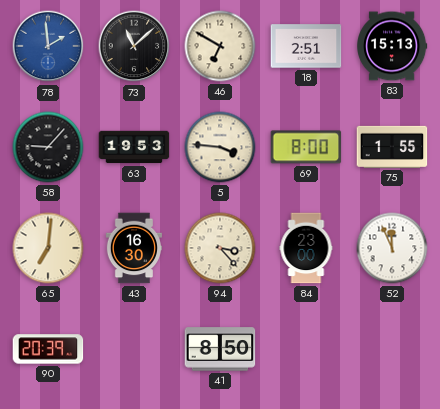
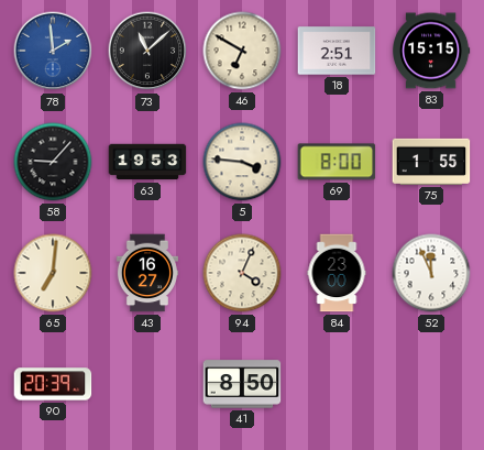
83: 15:13 -> 15:15 (431, 51)
43: 16:30 -> 16:27 (146, 273)
94: 3:23 -> 4:04 (242, 273)
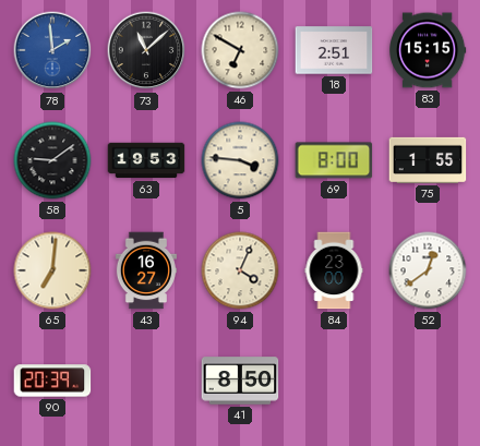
58: 9:07 -> 9:09 (52, 160)
52: 11:56 -> 12:39 (428, 270)
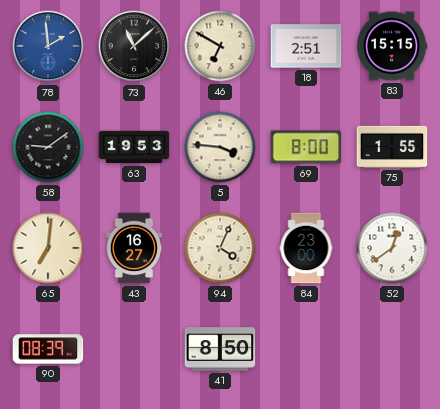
90: 20:39 -> 08:39 (48, 349)
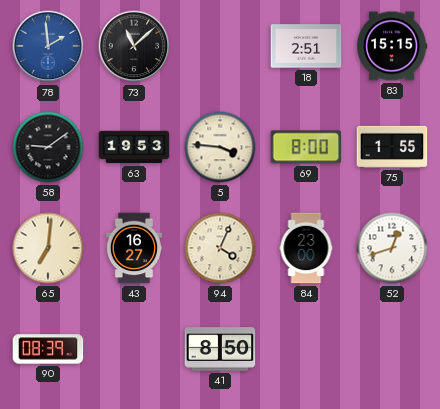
46: 6:50 -> none (220, 46)
52: 12:39 -> 12:42 (392, 248)
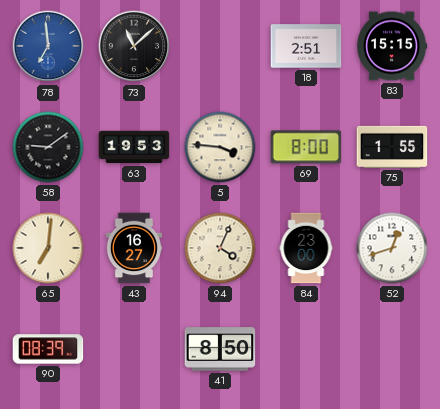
78: 1:59 -> 6:59 (48, 46)
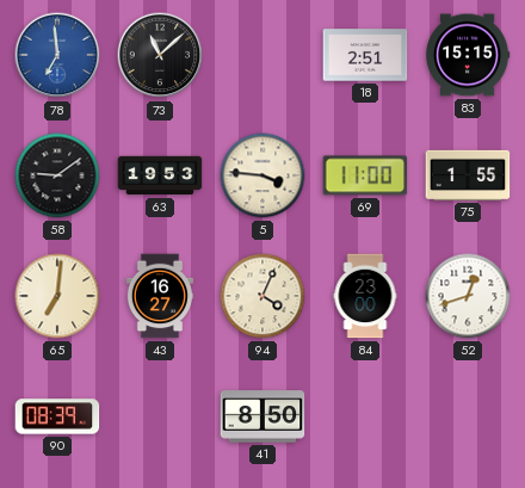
69: 8:00 -> 11:00 (365, 175)
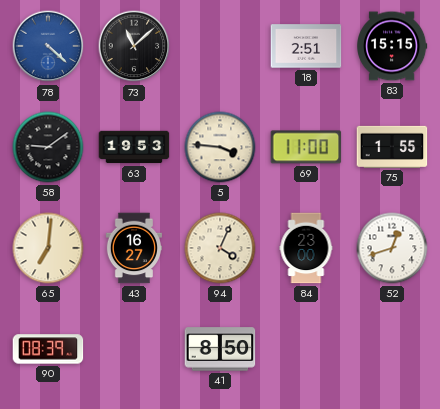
78: 6:59 -> 4:22 (48, 46)
